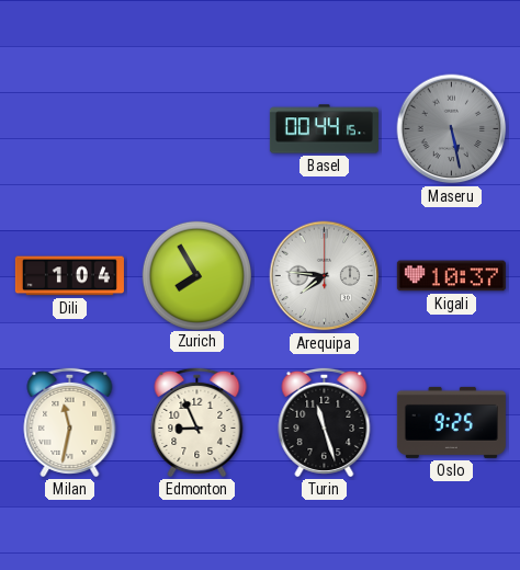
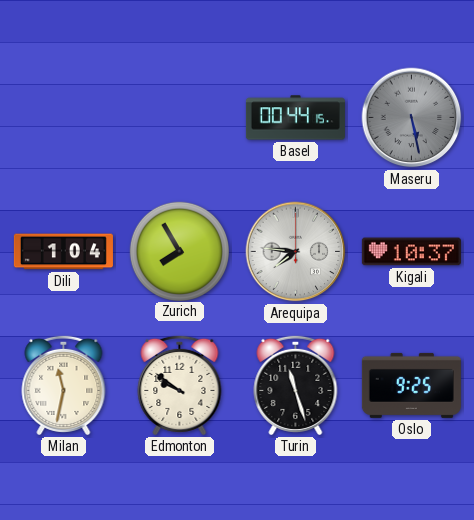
Edmonton: 8:56 -> 9:51 (180, 385)
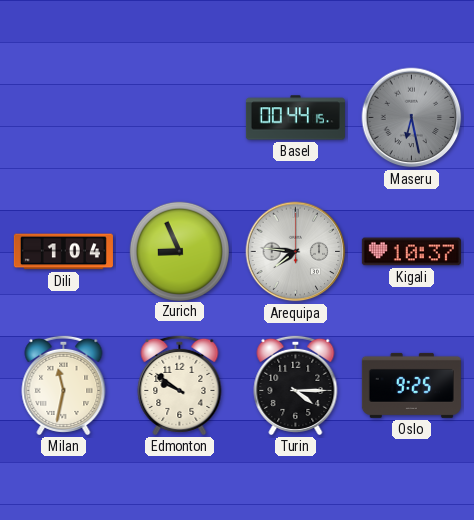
Maseru: 5:28 -> 6:28 (412, 118)
Zurich: 7:55 -> 8:56 (179, 251)
Turin: 11:27 -> 4:15 (296, 385)
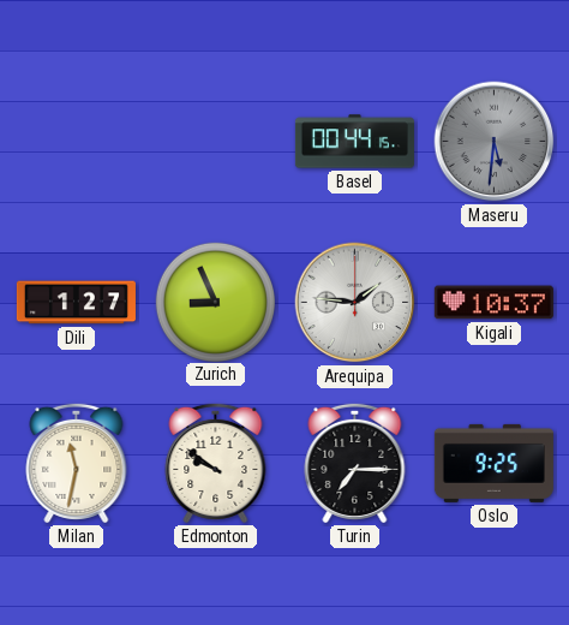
Maseru: 6:28 -> 5:31 (495, 142)
Dili: 1:04 -> 1:27 (76, 303)
Arequipa: 7:46 -> 1:46 (355, 303)
Turin: 4:15 -> 7:15 (355, 463)
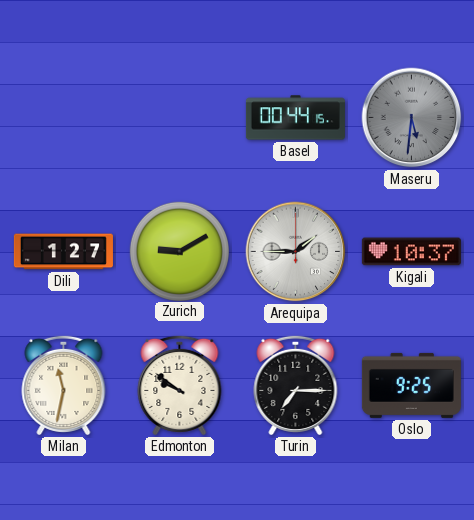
Zurich: 8:56 -> 9:10 (179, 251)
Arequipa: 1:46 -> 1:45 (296, 252)
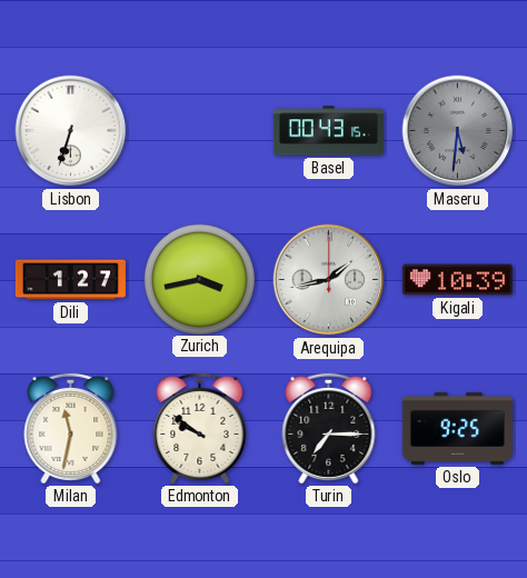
Lisbon: none -> 6:33 (71, 131)
Basel: 00:44 -> 00:43 (328, 131)
Zurich: 9:10 -> 3:43 (199, 279)
Arequipa: 1:45 -> 1:43 (329, 280)
Kigali: 10:37 -> 10:39 (457, 280)
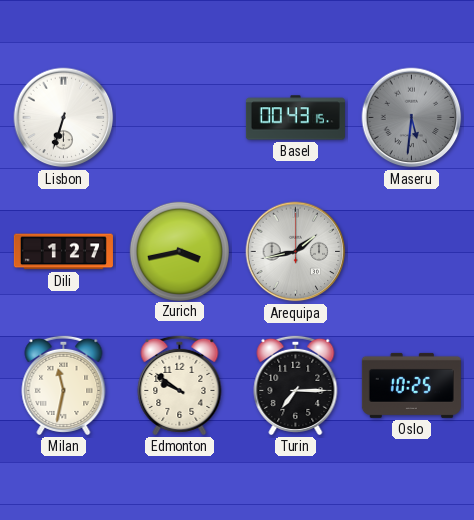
Kigali: 10:39 -> none (457, 280)
Oslo: 9:25 -> 10:25 (411, 385)
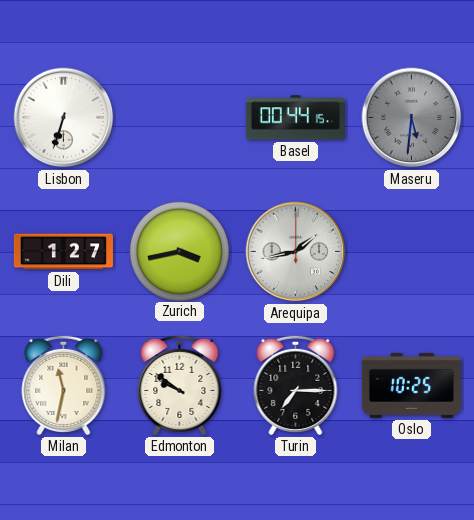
Basel: 00:43 -> 00:44 (295, 118)
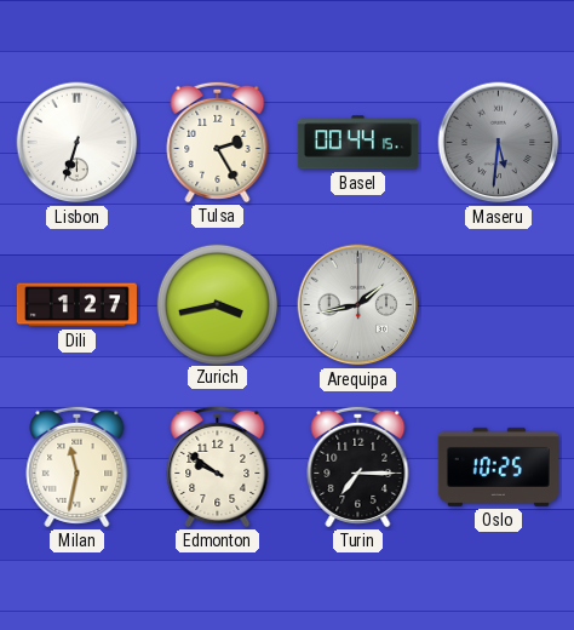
Tulsa: none -> 2:25 (218, 142)
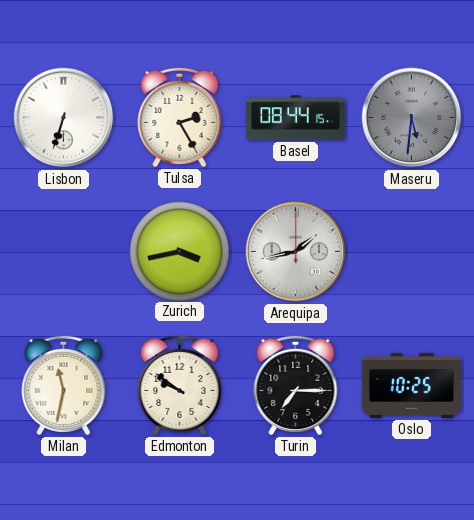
Basel: 00:44 -> 08:44 (295, 118)
Dili: 1:27 -> none (76, 305)
